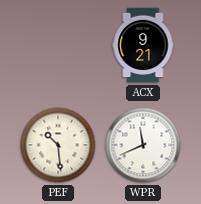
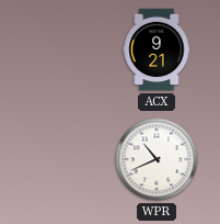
PEF: 10:29 -> none (58, 145)
WPR: 11:41 -> 10:41 (157, 159)
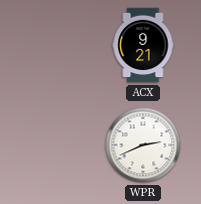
WPR: 10:41 -> 2:41 (143, 145)
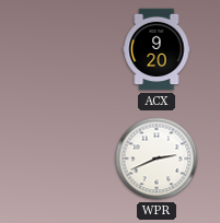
ACX: 9:21 -> 9:20 (157, 49)
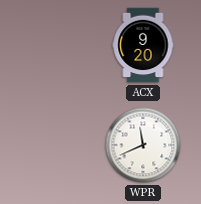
WPR: 2:41 -> 11:41 (143, 145)
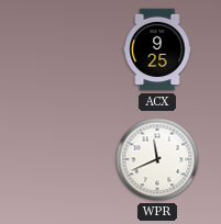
ACX: 9:20 -> 9:25 (157, 49)
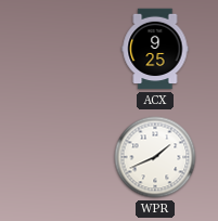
WPR: 11:41 -> 1:41 (155, 157)
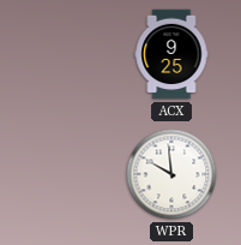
WPR: 1:41 -> 9:59 (171, 174)
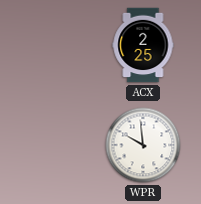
ACX: 9:25 -> 2:25 (143, 45)
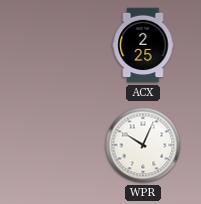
WPR: 9:59 -> 10:04 (143, 145)
